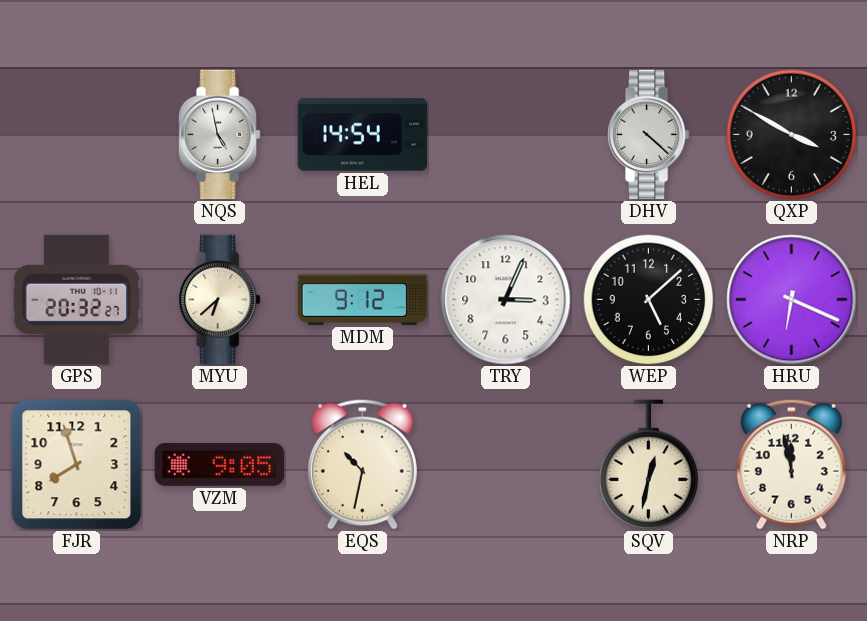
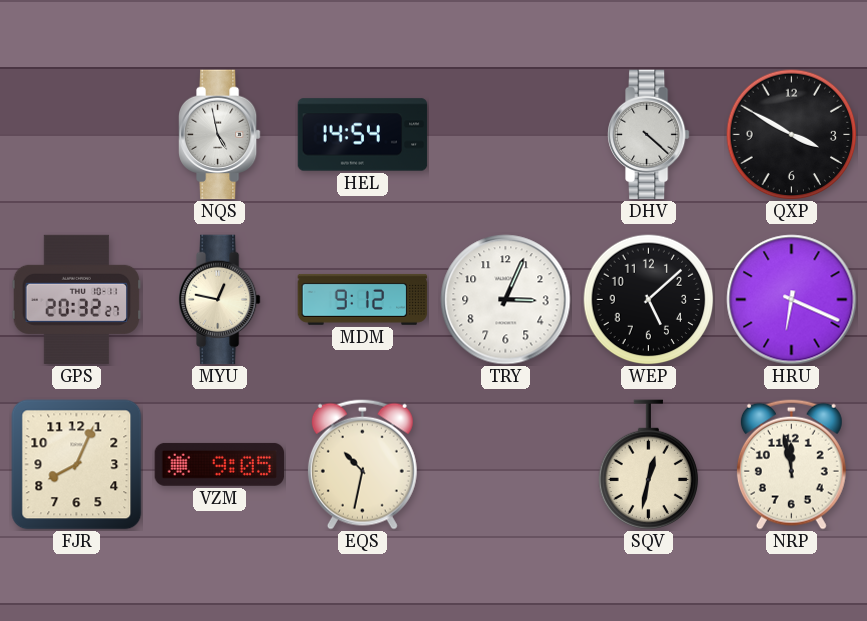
MYU: 6:38 -> 12:47 (220, 300)
FJR: 7:57 -> 8:04 (77, 465)
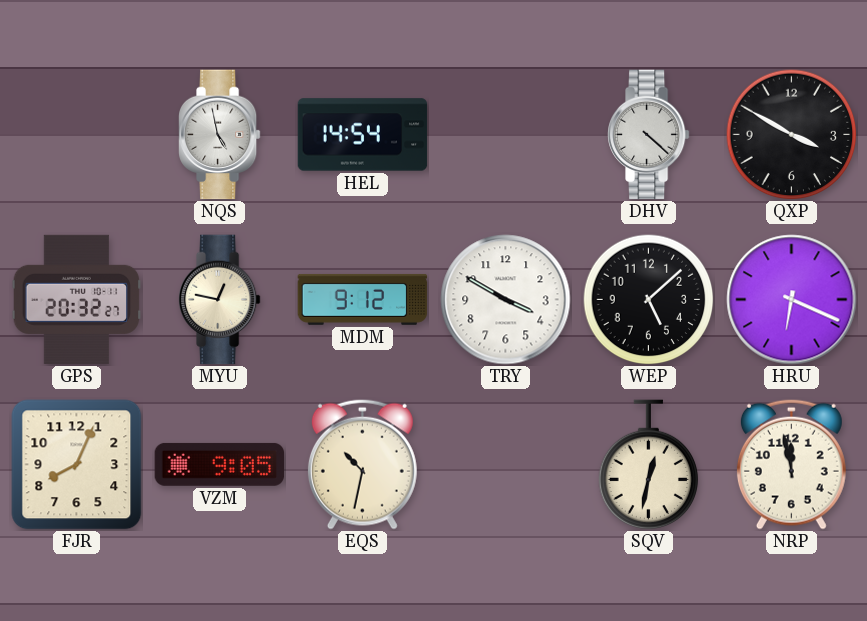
TRY: 3:04 -> 3:50 (506, 300)
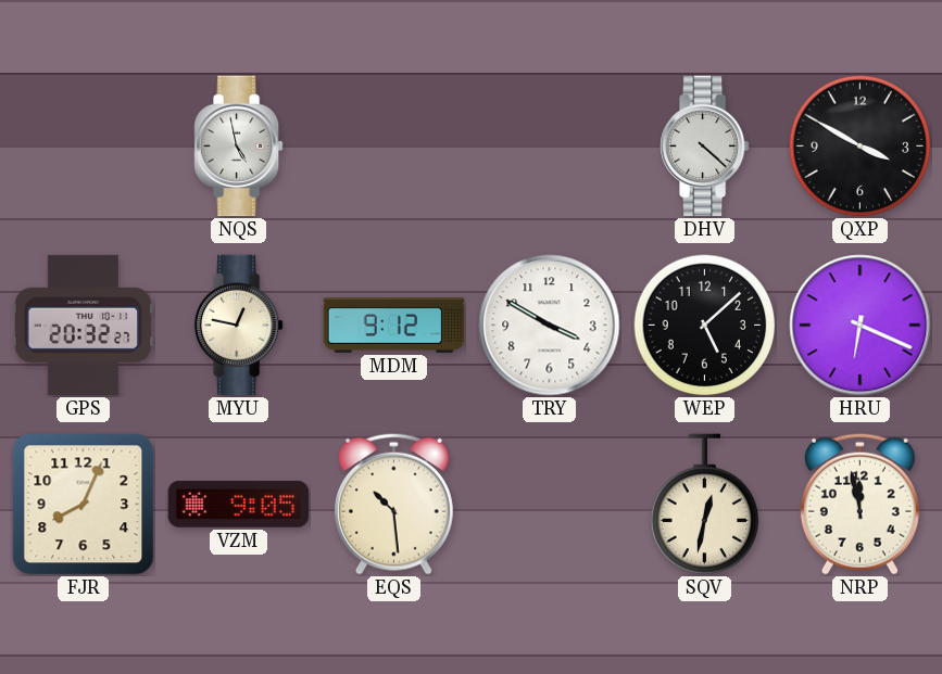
HEL: 14:54 -> none (363, 135)
EQS: 10:32 -> 10:29 (393, 504)
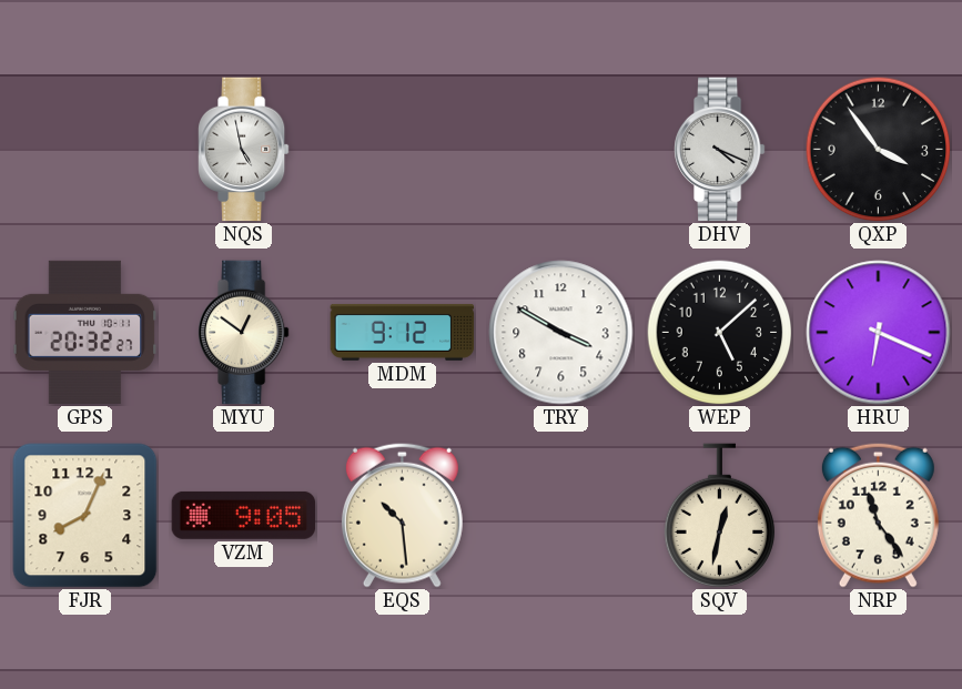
DHV: 4:22 -> 4:19 (720, 150)
QXP: 3:50 -> 3:54 (879, 150)
MYU: 12:47 -> 12:51 (244, 333)
NRP: 11:58 -> 11:24 (878, 515)
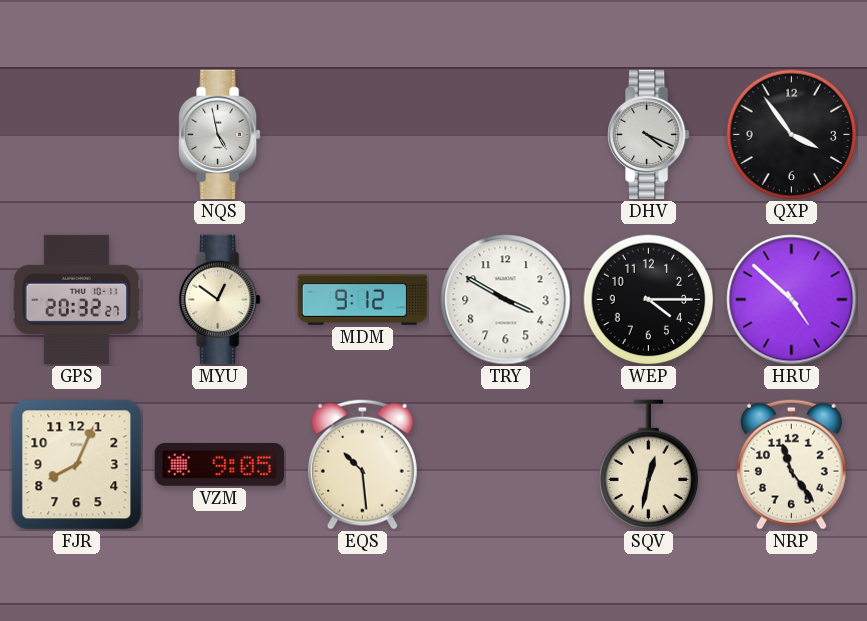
WEP: 5:08 -> 4:15 (649, 300)
HRU: 6:19 -> 4:52 (792, 300)
